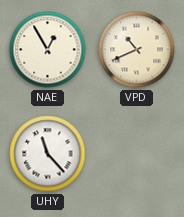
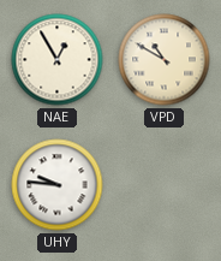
VPD: 10:41 -> 10:50 (165, 60)
UHY: 11:23 -> 9:46 (58, 185)
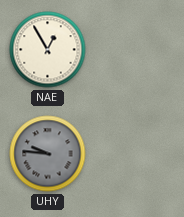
VPD: 10:50 -> none (165, 60)
UHY dial: white -> grey (48, 154)
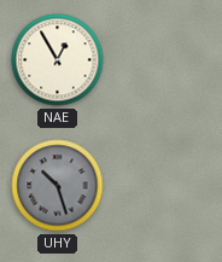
UHY: 9:46 -> 10:27 (58, 186)
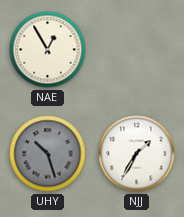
NJJ: none -> 1:35 (137, 154)
